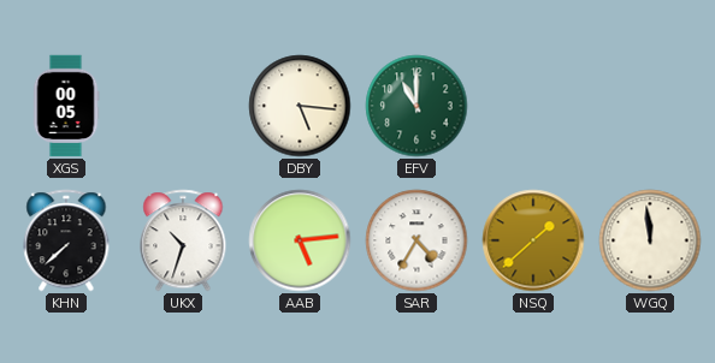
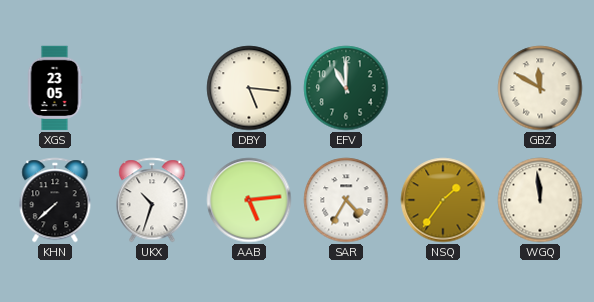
XGS: 00:05 -> 23:05 (55, 88)
GBZ: none -> 11:50 (540, 88)
NSQ: 1:38 -> 1:36 (443, 200)
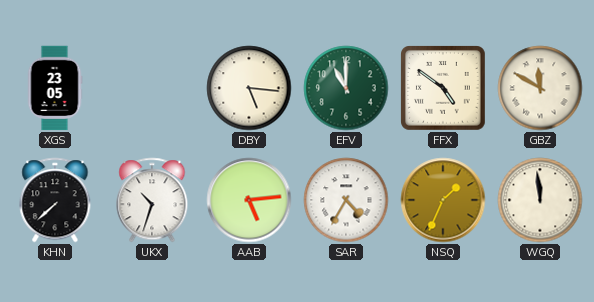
FFX: none -> 4:51 (444, 89)
NSQ: 1:36 -> 1:34 (443, 200)
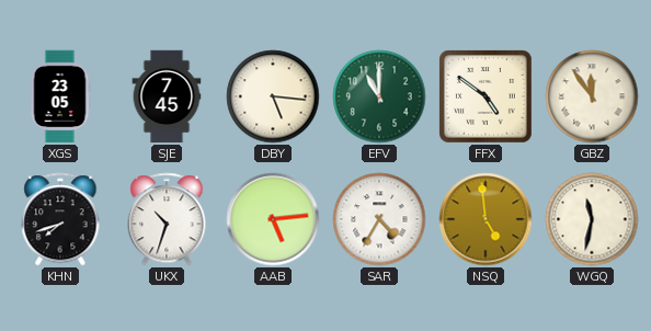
SJE: none -> 7:45 (167, 96)
GBZ: 11:50 -> 11:54 (592, 96)
KHN: 7:38 -> 7:42 (60, 219)
NSQ: 1:34 -> 4:59 (486, 219)
WGQ: 11:59 -> 11:32 (592, 219)
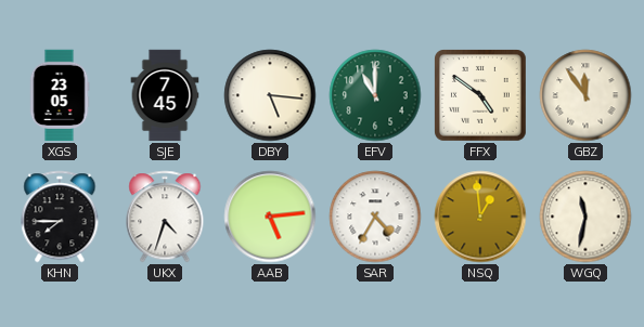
KHN: 7:42 -> 7:45 (60, 217)
UKX: 10:33 -> 4:33 (165, 217)
NSQ: 4:59 -> 12:59 (480, 217)
